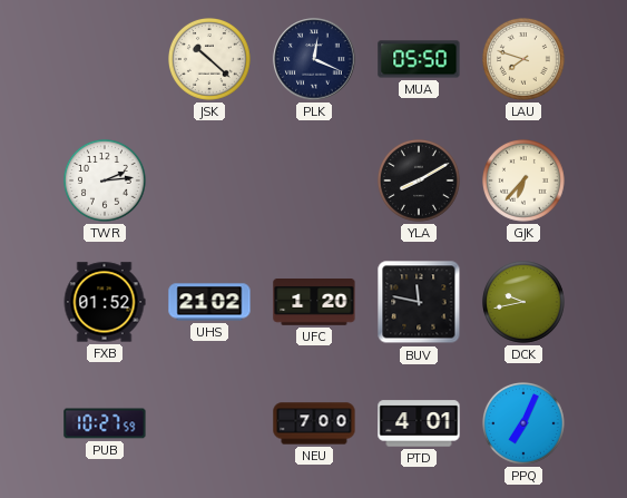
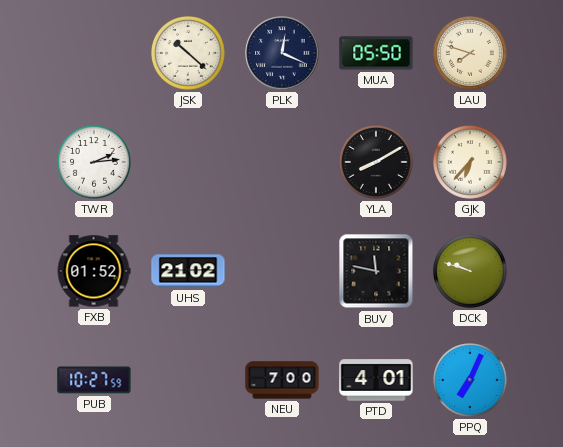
UFC: 1:20 -> none (314, 303)
DCK: 9:43 -> 9:48 (471, 272)
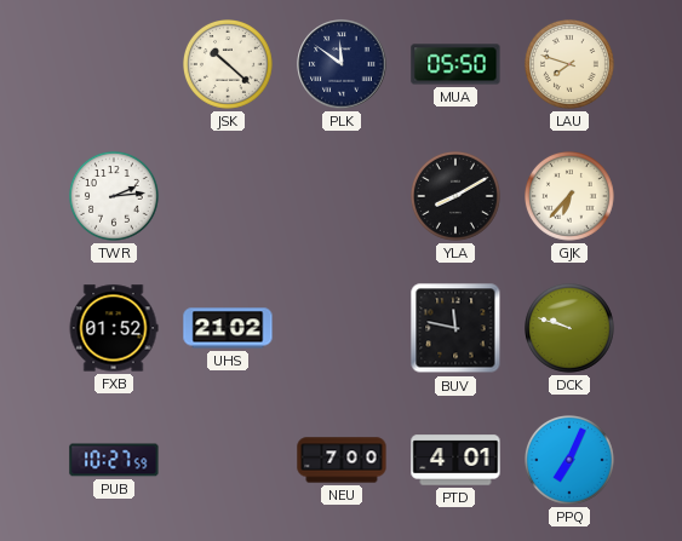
PLK: 12:19 -> 11:51 (342, 64)
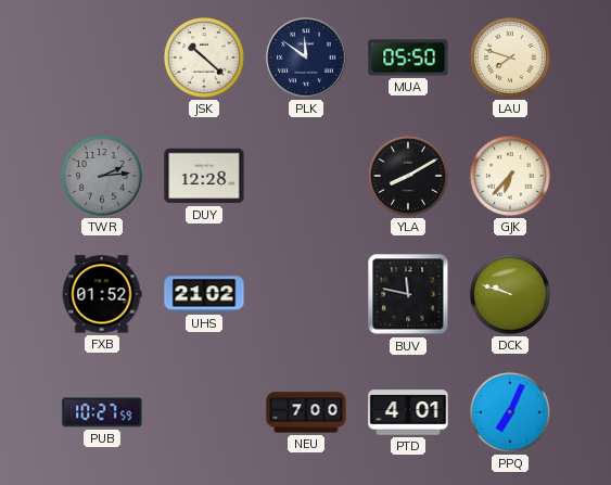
TWR dial: white -> grey (103, 177)
DUY: none -> 12:28 (204, 176)
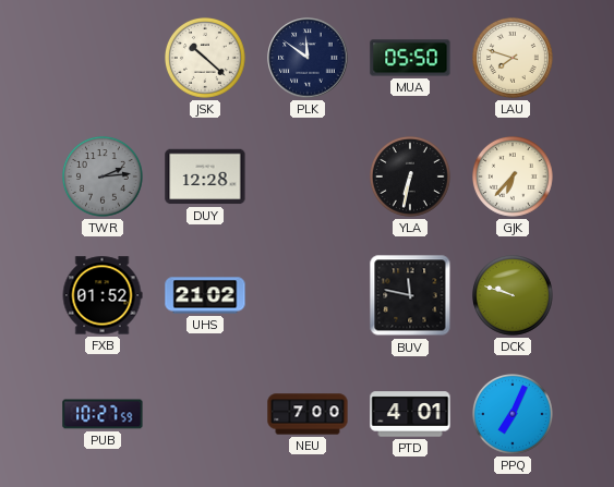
YLA: 8:10 -> 6:32 (411, 178)
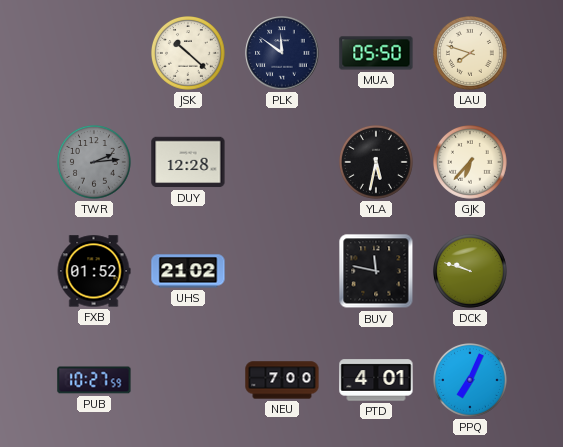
YLA: 6:32 -> 5:32 (377, 163)
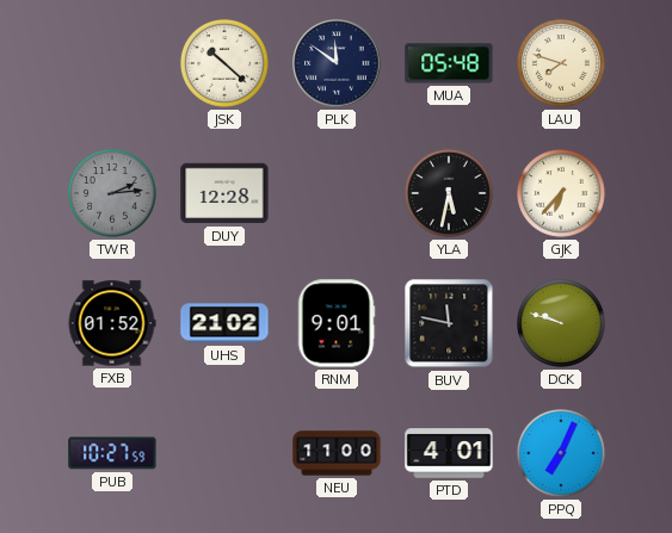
MUA: 05:50 -> 05:48 (449, 63)
RNM: none -> 9:01 (337, 323)
NEU: 7:00 -> 11:00 (337, 453)
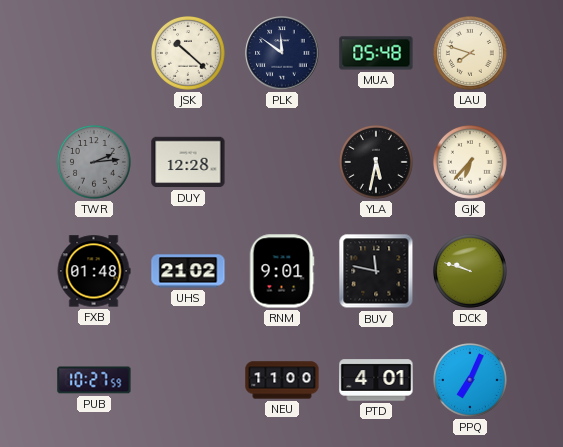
FXB: 01:52 -> 01:48 (94, 271)
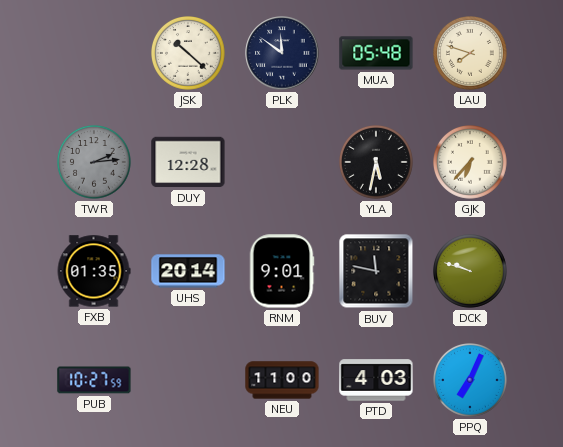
FXB: 01:48 -> 01:35 (94, 271)
UHS: 21:02 -> 20:14 (188, 271)
PTD: 4:01 -> 4:03 (376, 380)
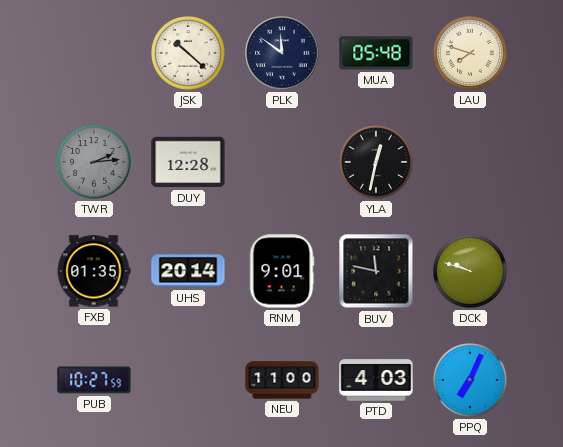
YLA: 5:32 -> 12:32 (377, 163)
GJK: 6:37 -> none (471, 163)
